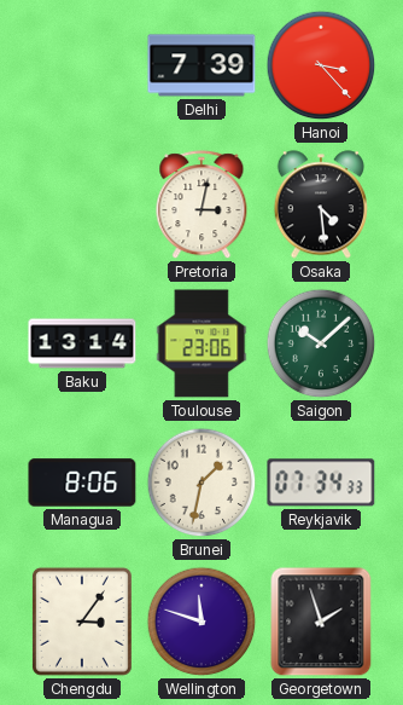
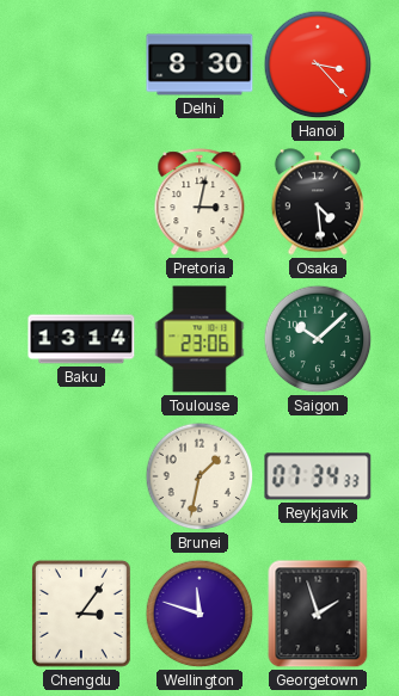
Delhi: 7:39 -> 8:30 (199, 64)
Managua: 8:06 -> none (82, 482)
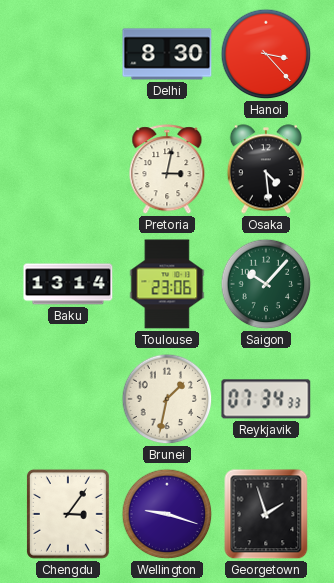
Saigon: 10:08 -> 10:07 (266, 284)
Wellington: 11:48 -> 9:18 (167, 514)
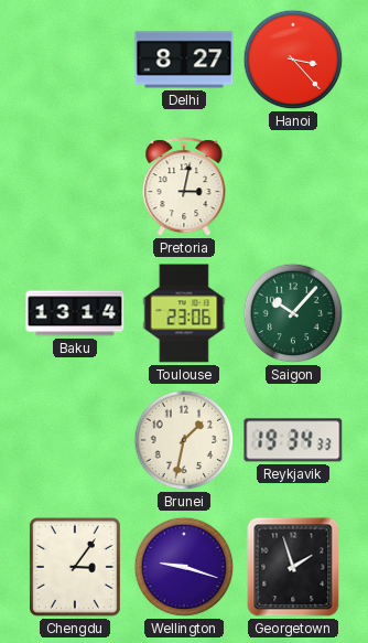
Delhi: 8:30 -> 8:27 (184, 60)
Osaka: 4:29 -> none (266, 169)
Reykjavik: 07:34 -> 19:34 (293, 440)
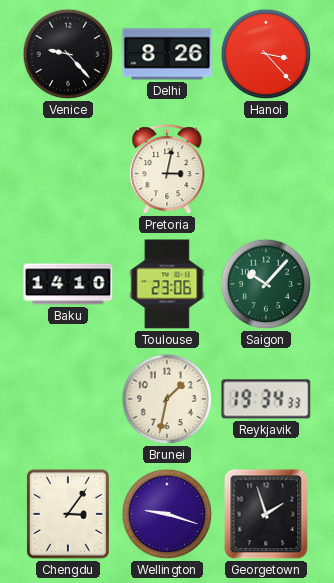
Venice: none -> 9:23 (68, 54)
Delhi: 8:27 -> 8:26 (167, 54)
Baku: 13:14 -> 14:10 (68, 284)
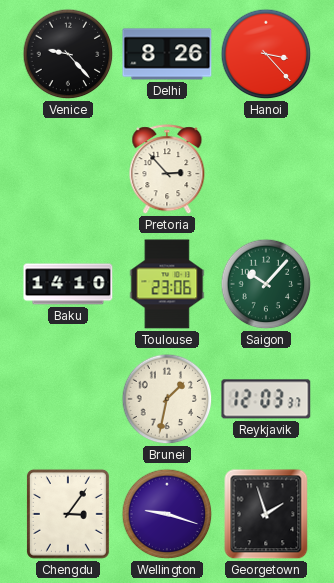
Pretoria: 3:02 -> 2:53 (167, 170)
Reykjavik: 19:34 -> 12:03 (266, 399)
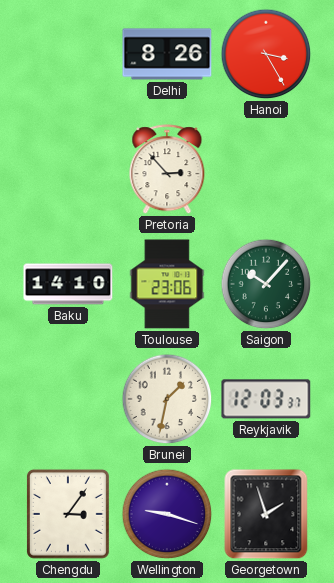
Venice: 9:23 -> none (68, 54)
Hanoi: 3:23 -> 3:25 (266, 54)
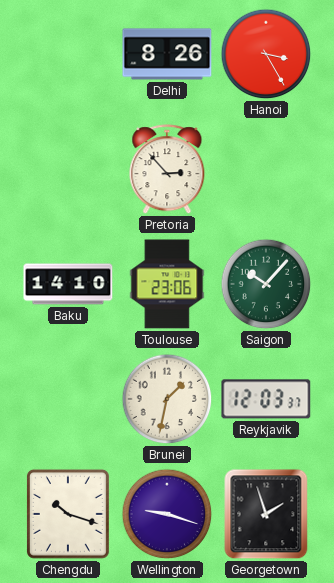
Chengdu: 3:06 -> 10:18 (68, 514)
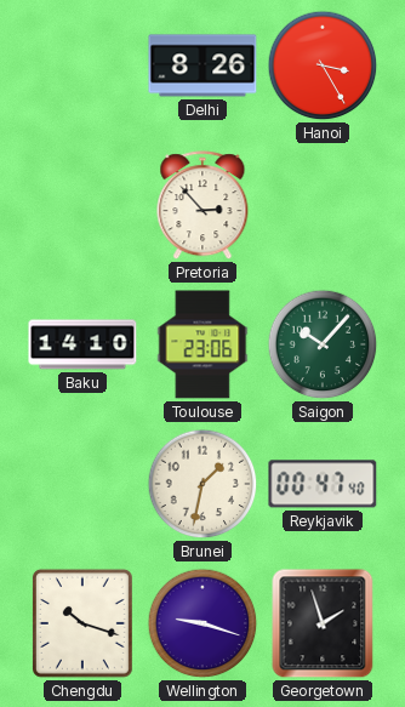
Reykjavik: 12:03 -> 00:47 (323, 484)
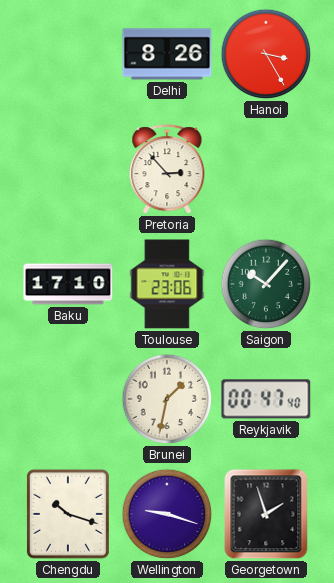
Baku: 14:10 -> 17:10 (68, 284)
